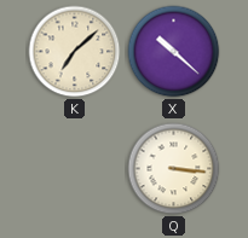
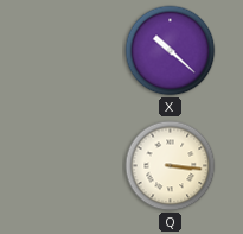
K: 7:08 -> none (75, 52)
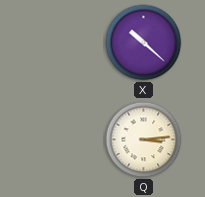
Q: 3:16 -> 3:14 (144, 140)
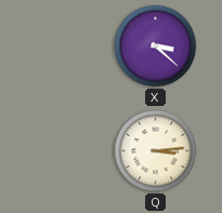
X: 10:22 -> 3:22 (156, 46)
